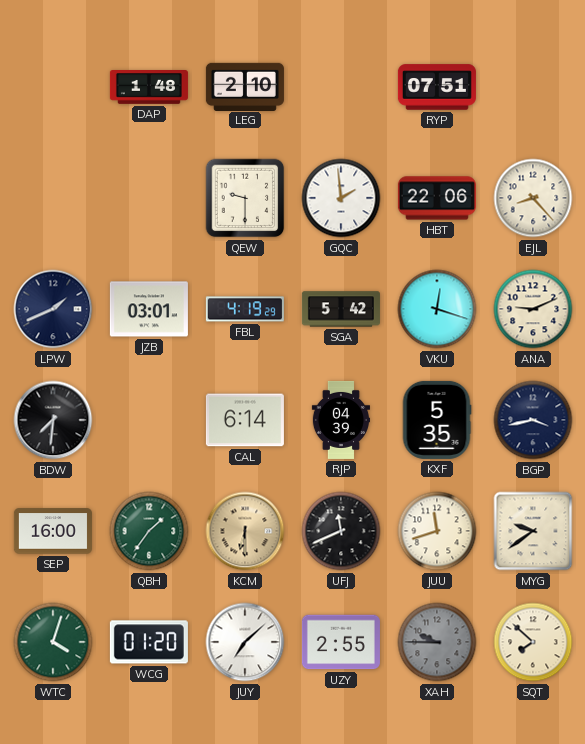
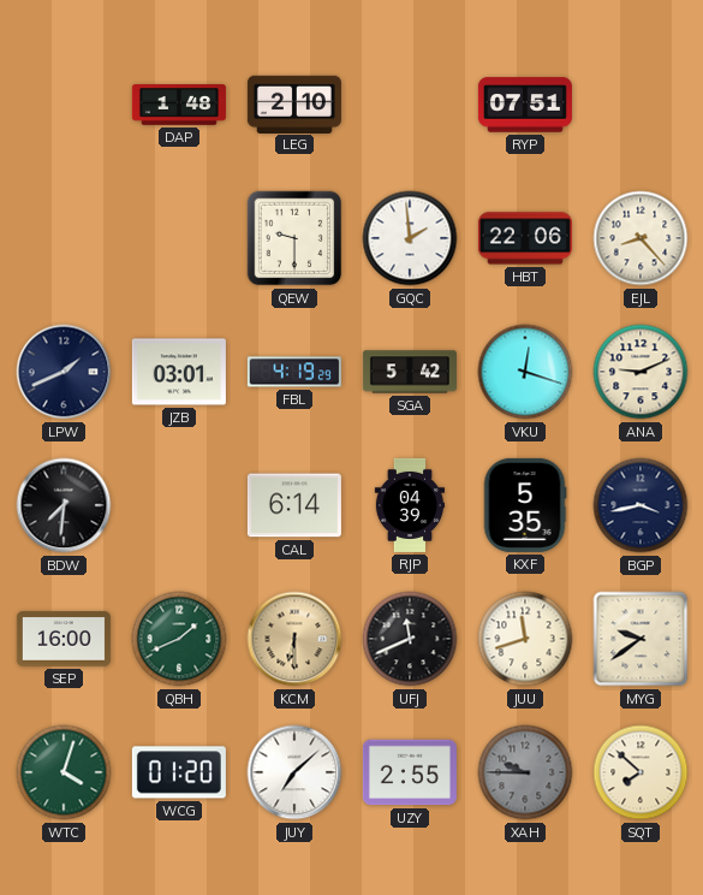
QBH: 1:36 -> 1:41 (179, 639)
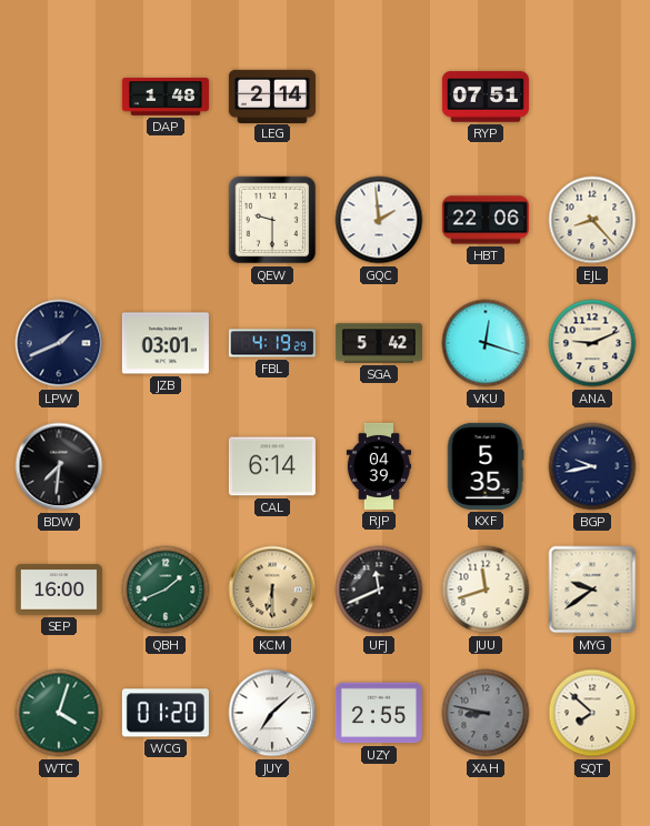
LEG: 2:10 -> 2:14 (272, 95)
BGP: 3:43 -> 9:43 (592, 466)
XAH: 9:45 -> 8:47 (486, 713)
